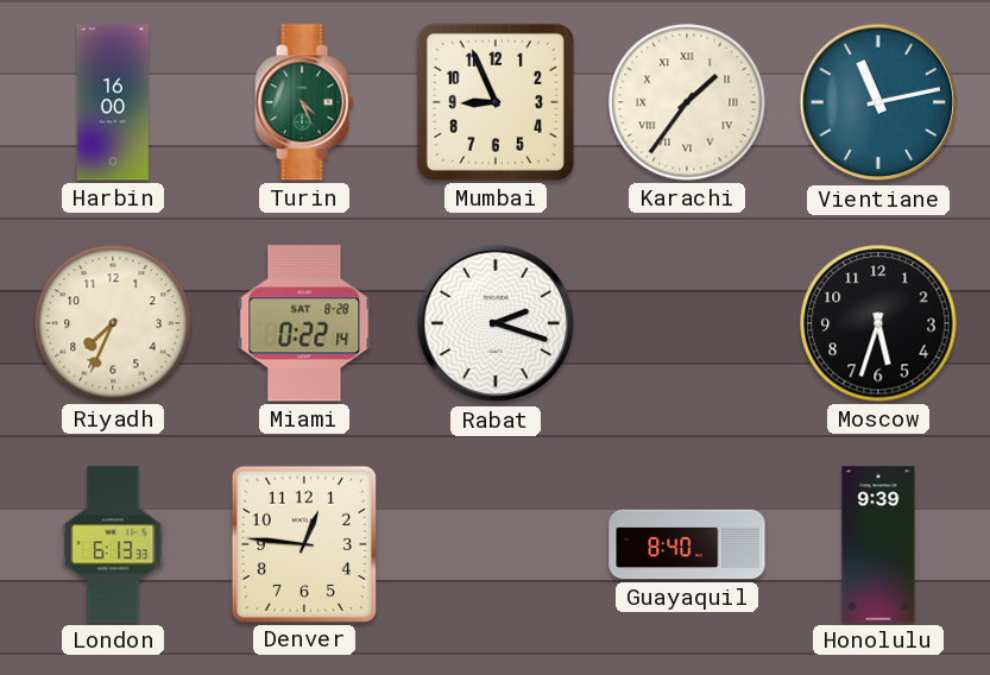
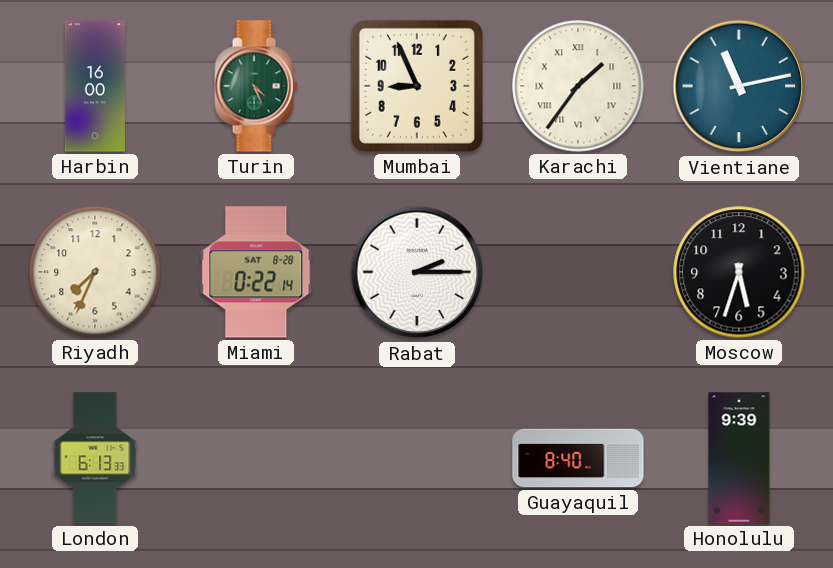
Rabat: 2:18 -> 2:15 (417, 272)
Denver: 12:46 -> none (304, 543)
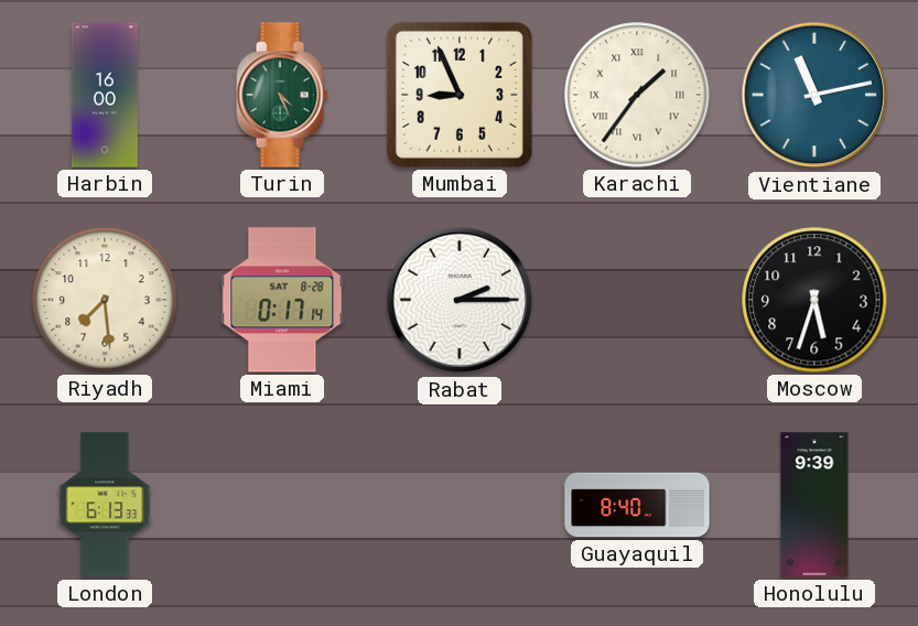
Riyadh: 7:34 -> 7:29 (105, 300)
Miami: 0:22 -> 0:17 (282, 300)
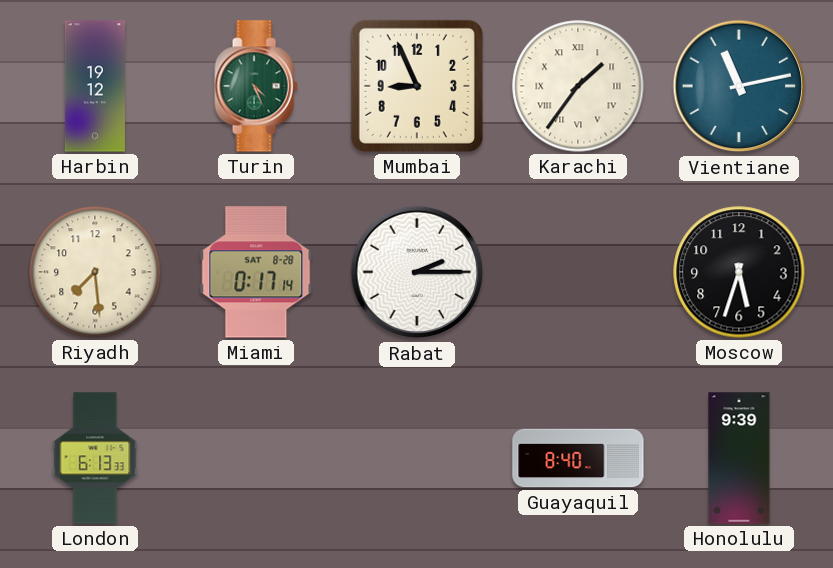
Harbin: 16:00 -> 19:12 (95, 86)
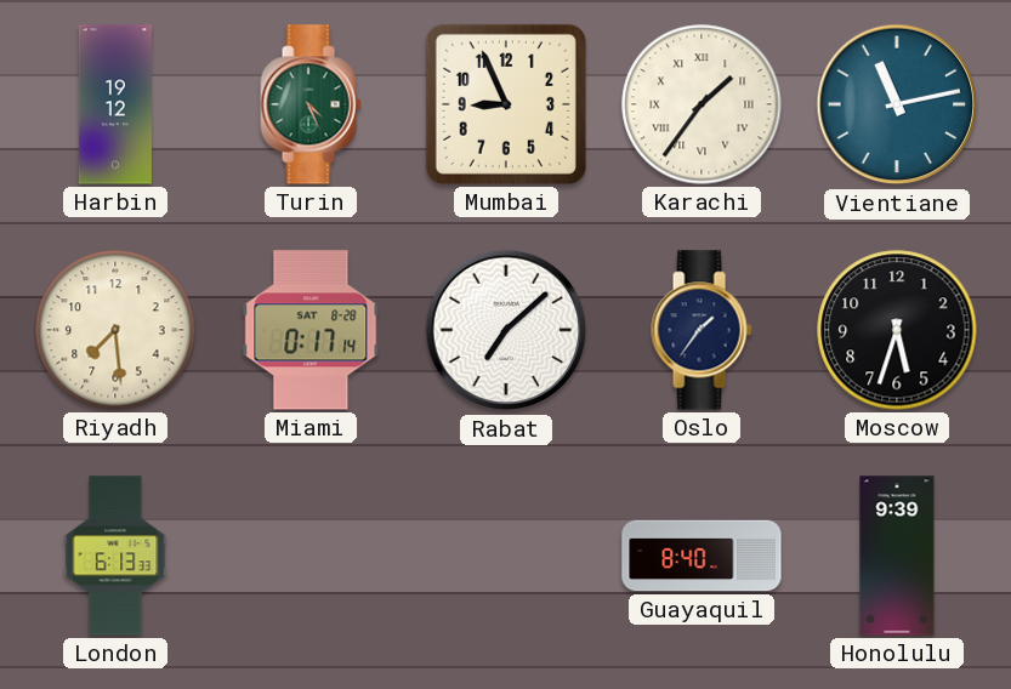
Rabat: 2:15 -> 7:08 (506, 330)
Oslo: none -> 1:36 (702, 330)
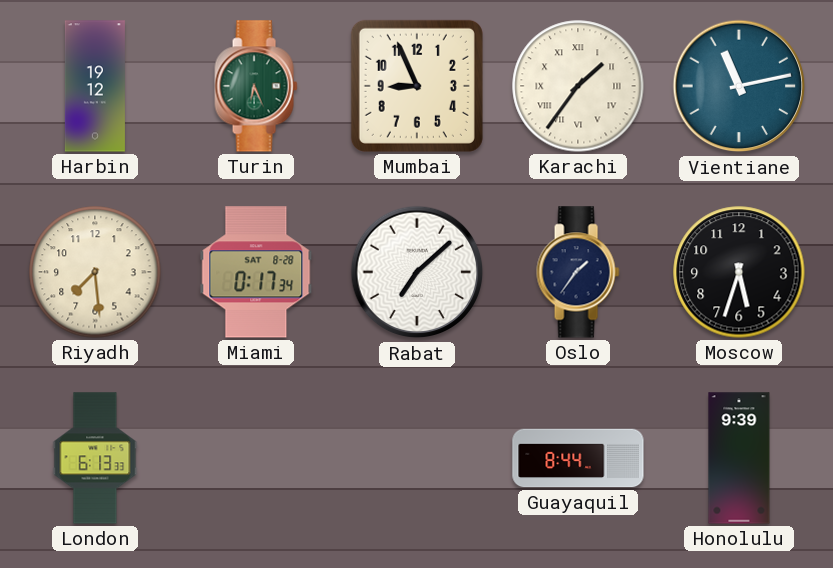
Turin: 4:26 -> 6:26 (256, 86)
Miami: 0:17:14 -> 0:17:34 (256, 272)
Guayaquil: 8:40 -> 8:44 (578, 458)
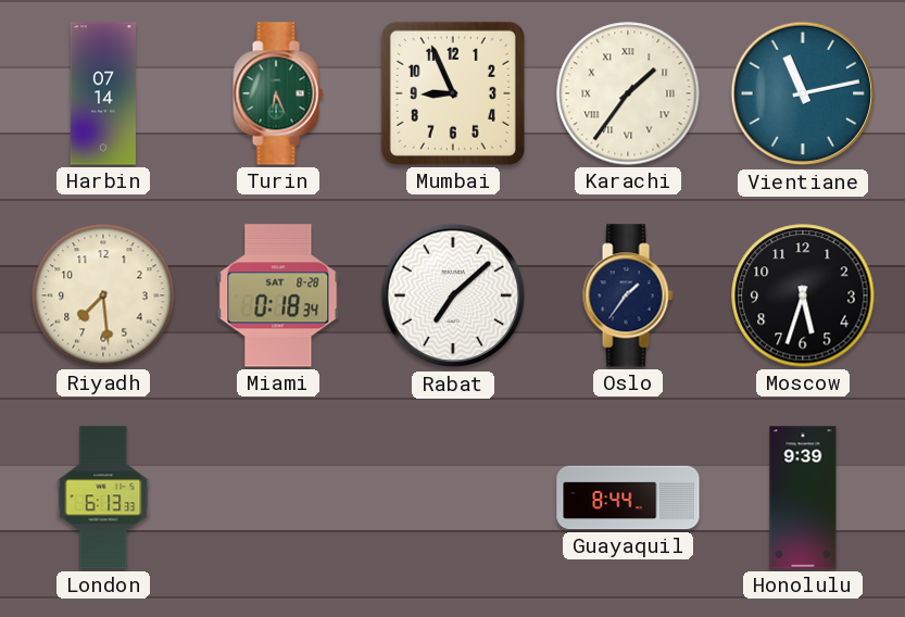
Harbin: 19:12 -> 07:14 (103, 93)
Miami: 0:17 -> 0:18 (278, 295)
